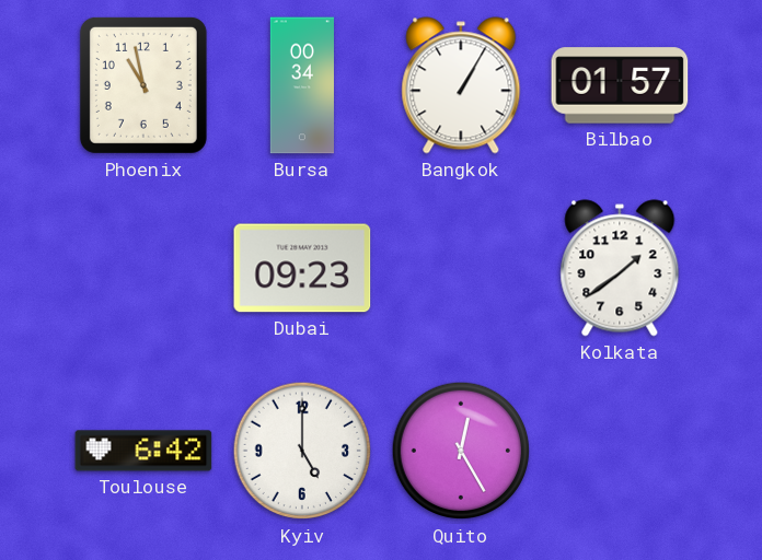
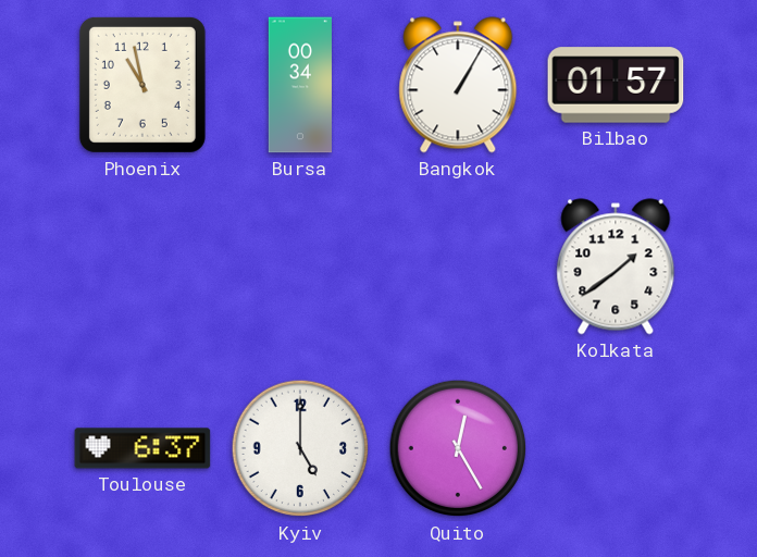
Dubai: 09:23 -> none (302, 268)
Toulouse: 6:42 -> 6:37 (142, 448)
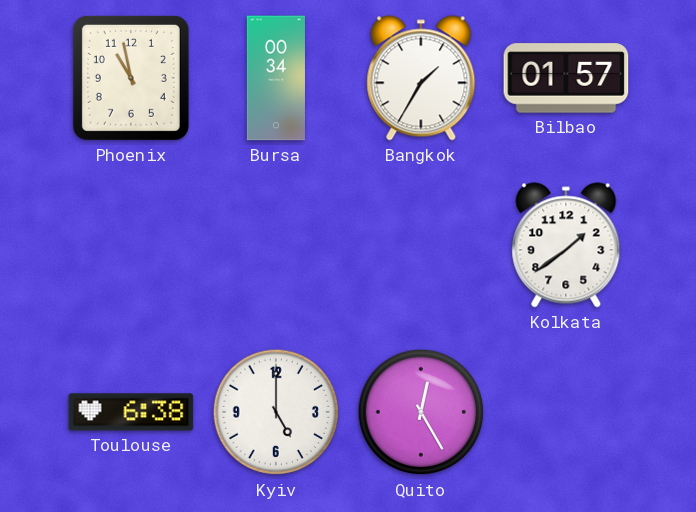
Bangkok: 1:05 -> 1:35 (421, 78)
Toulouse: 6:37 -> 6:38 (131, 412)
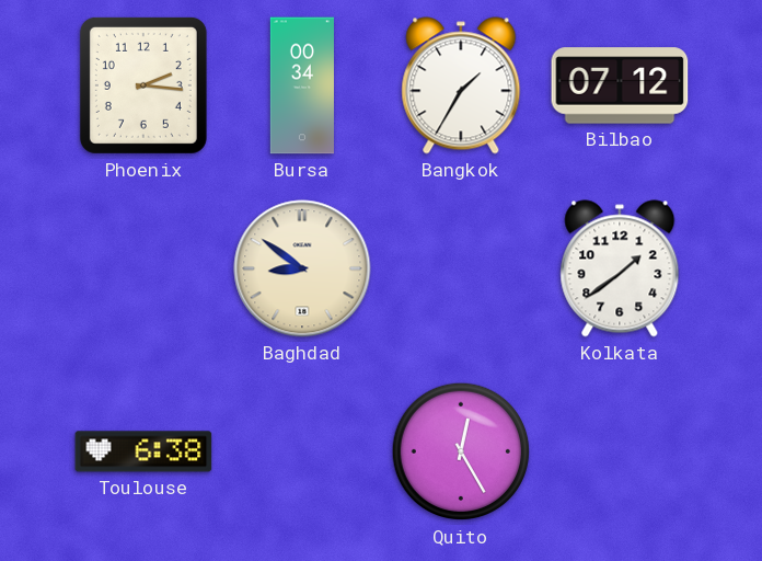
Phoenix: 10:58 -> 2:16 (143, 85)
Bilbao: 01:57 -> 07:12 (620, 85)
Baghdad: none -> 8:51 (302, 268)
Kyiv: 5:00 -> none (276, 412)
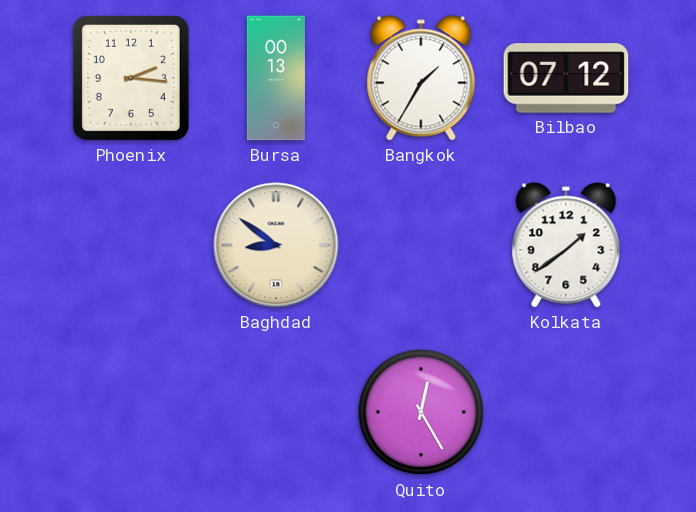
Bursa: 00:34 -> 00:13 (276, 78)
Toulouse: 6:38 -> none (143, 451)
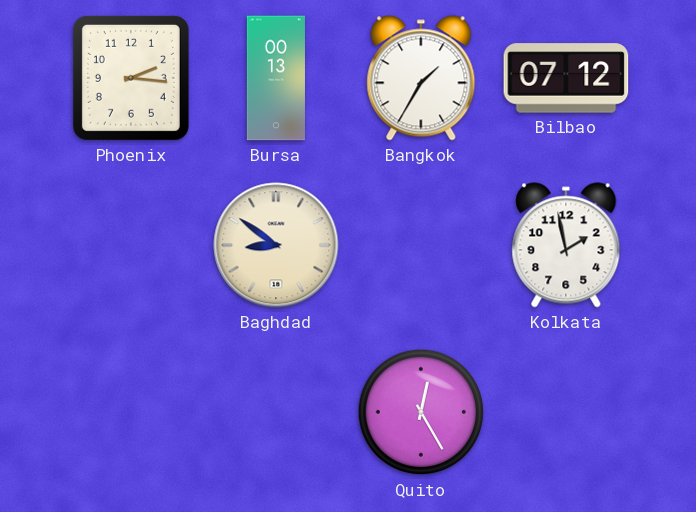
Kolkata: 1:39 -> 1:58 (566, 245)
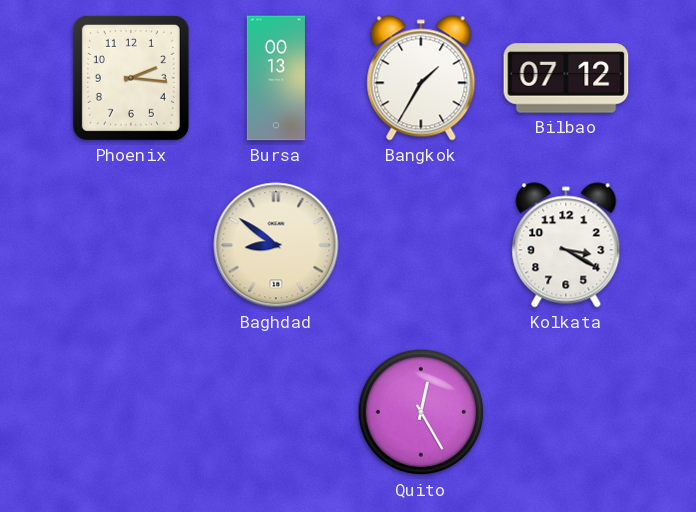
Kolkata: 1:58 -> 3:20 (566, 245)
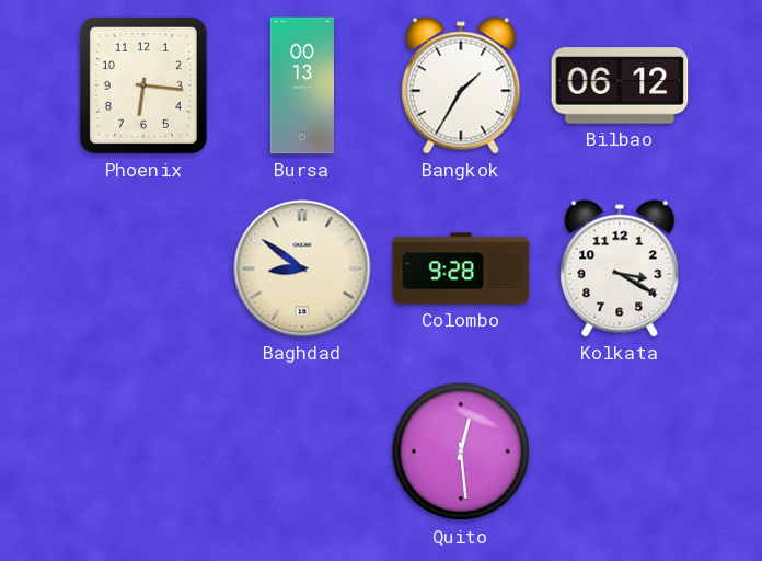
Phoenix: 2:16 -> 6:16 (143, 85)
Bilbao: 07:12 -> 06:12 (620, 85)
Colombo: none -> 9:28 (461, 268)
Quito: 12:25 -> 12:29 (461, 451)
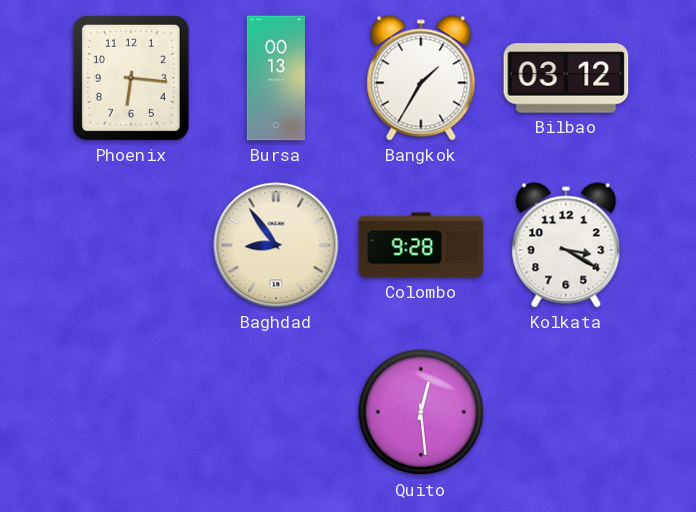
Bilbao: 06:12 -> 03:12 (566, 78)
Baghdad: 8:51 -> 8:54 (276, 245)
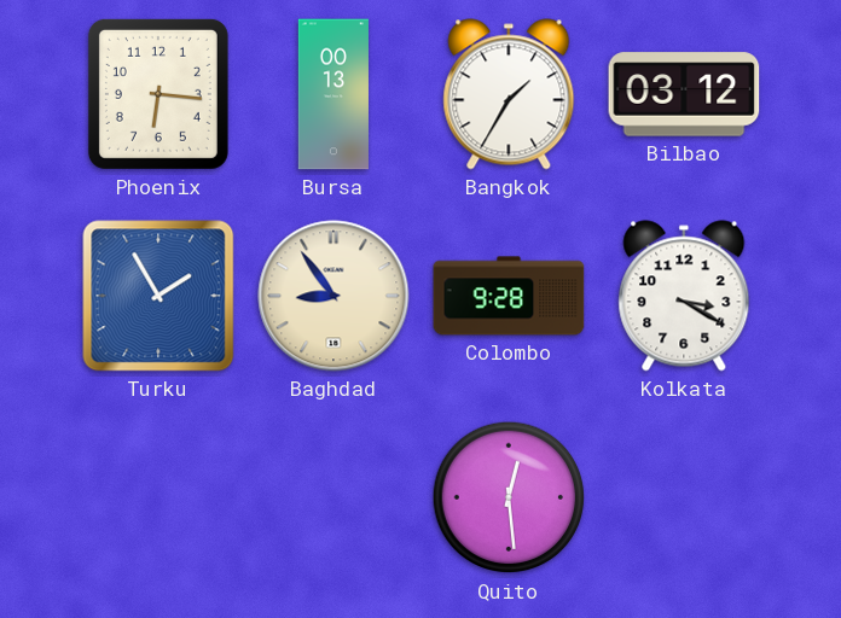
Turku: none -> 1:55 (158, 296)
